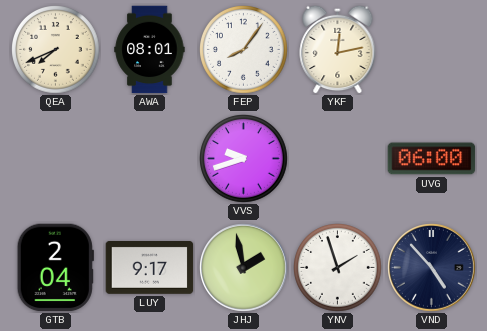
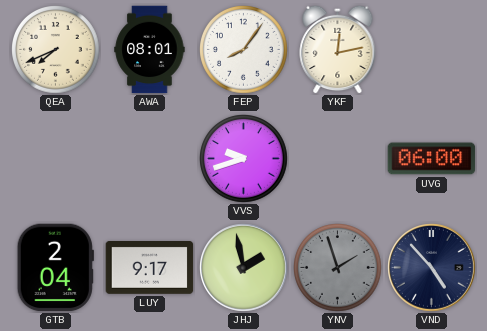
YNV dial: white -> grey (338, 268)
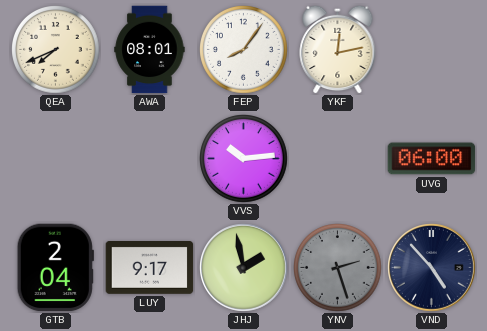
VVS: 9:42 -> 10:14 (244, 159)
YNV: 1:57 -> 2:27 (338, 268)
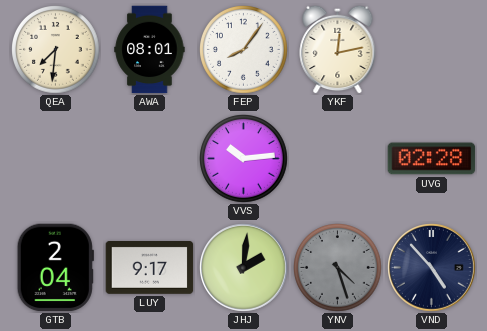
QEA: 7:41 -> 7:31 (56, 50)
UVG: 06:00 -> 02:28 (432, 159)
JHJ: 1:58 -> 2:01 (244, 268)
YNV: 2:27 -> 4:27 (338, 268)
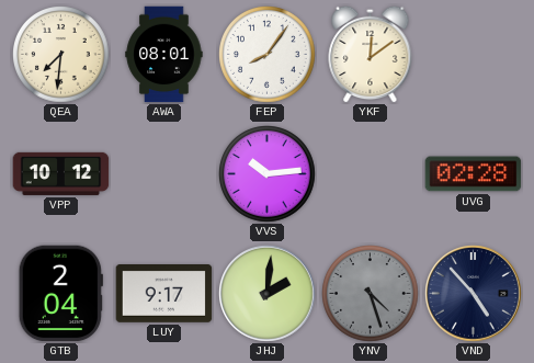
YKF: 12:13 -> 12:09 (371, 54)
VPP: none -> 10:12 (61, 173)
